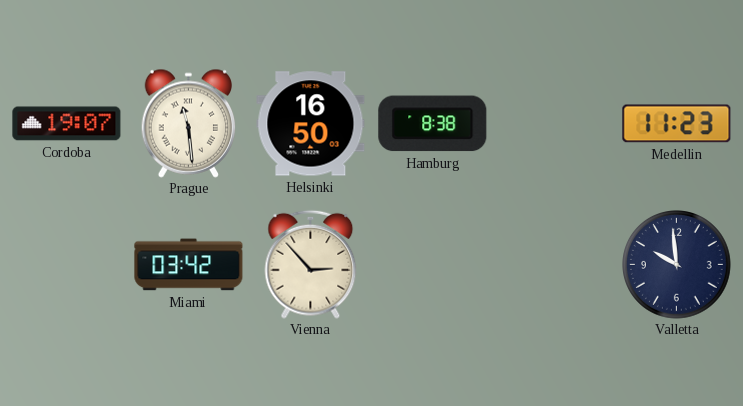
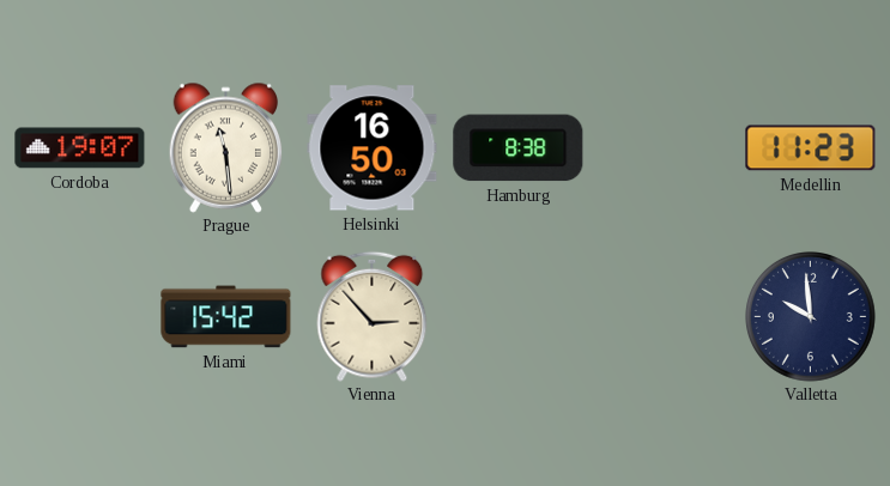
Miami: 03:42 -> 15:42 (226, 317)
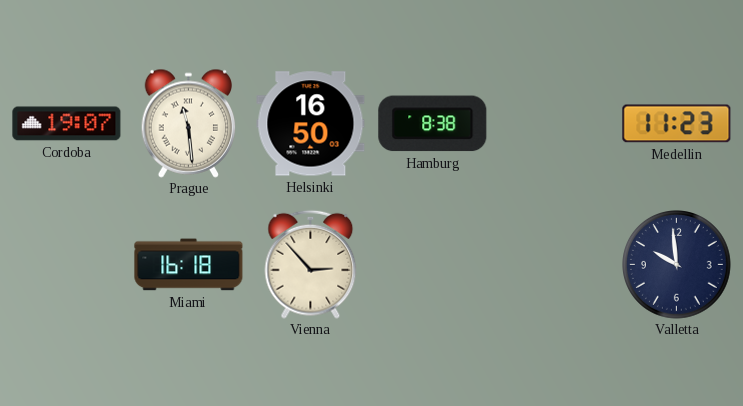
Miami: 15:42 -> 16:18 (189, 265)
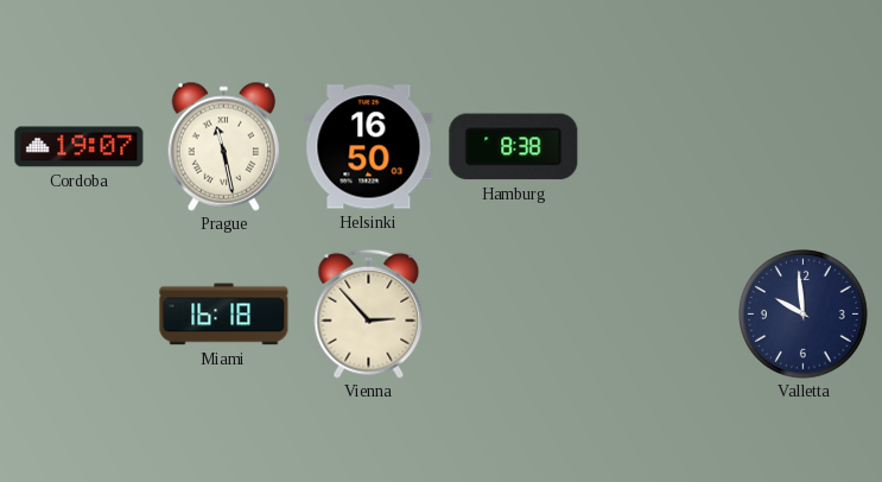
Prague: 11:29 -> 11:28 (224, 146)
Medellin: 11:23 -> none (677, 124)
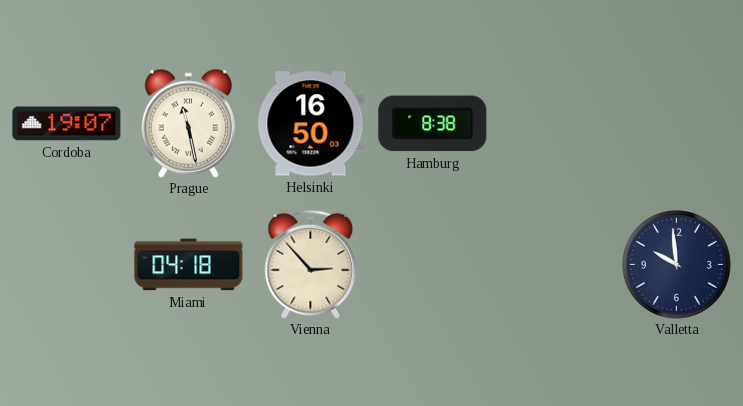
Miami: 16:18 -> 04:18 (189, 265)
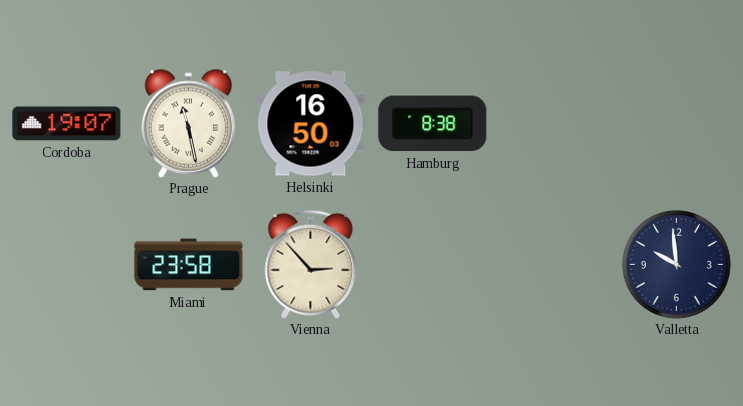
Miami: 04:18 -> 23:58 (189, 265)
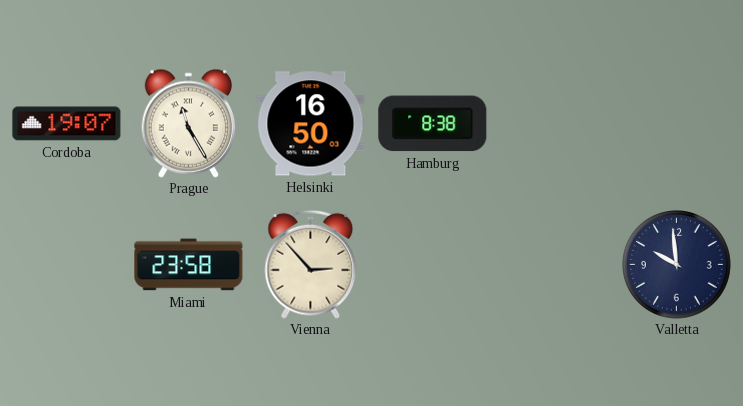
Prague: 11:28 -> 11:25 (189, 123)
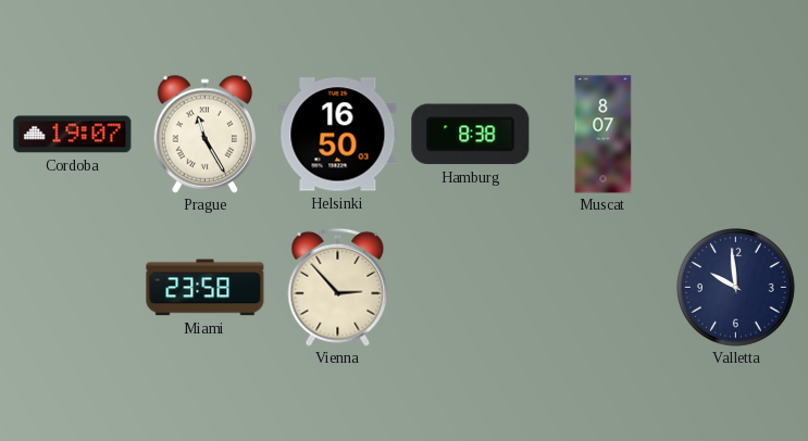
Muscat: none -> 8:07 (604, 135)
